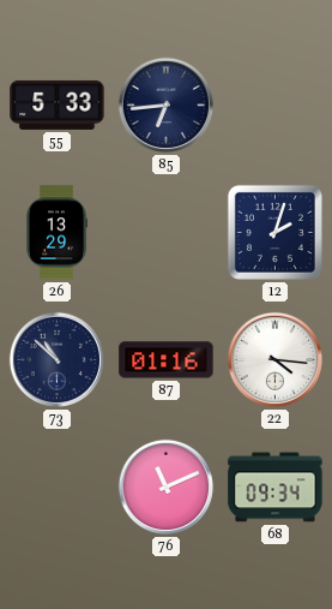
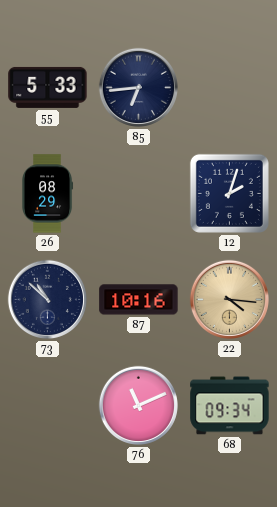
26: 13:29 -> 08:29 (48, 194)
87: 01:16 -> 10:16 (139, 300)
22 dial: white -> champagne (229, 299)
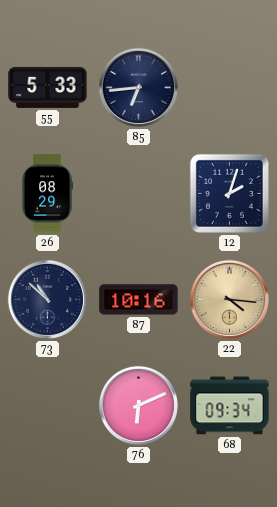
76: 11:11 -> 6:11 (138, 405)
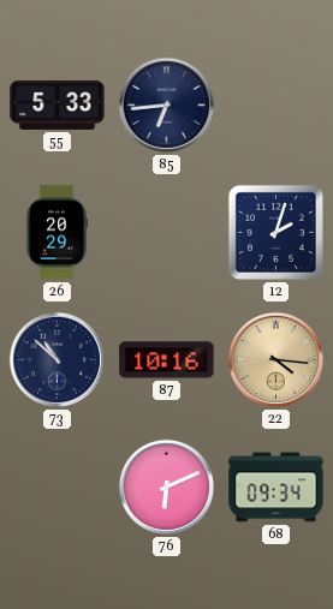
26: 08:29 -> 20:29 (58, 233)
